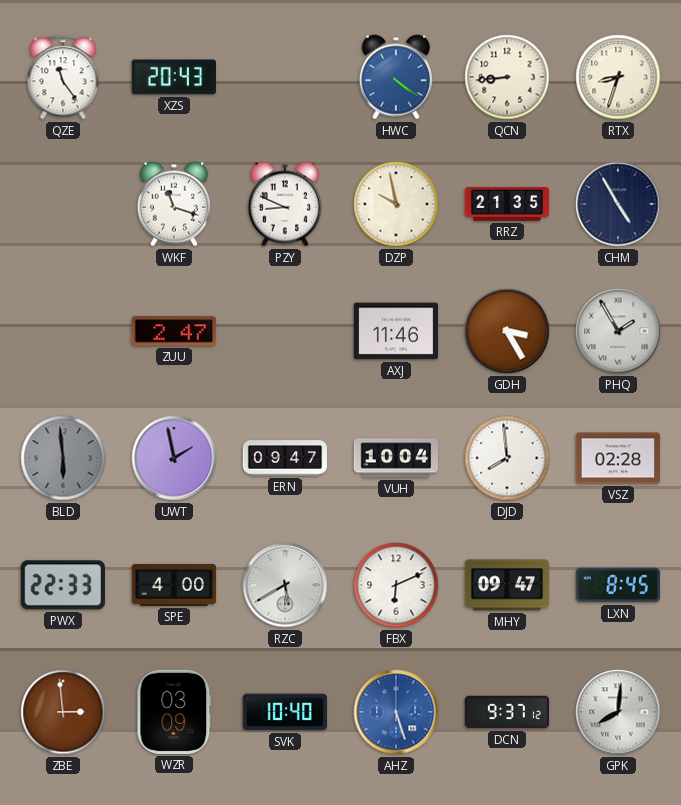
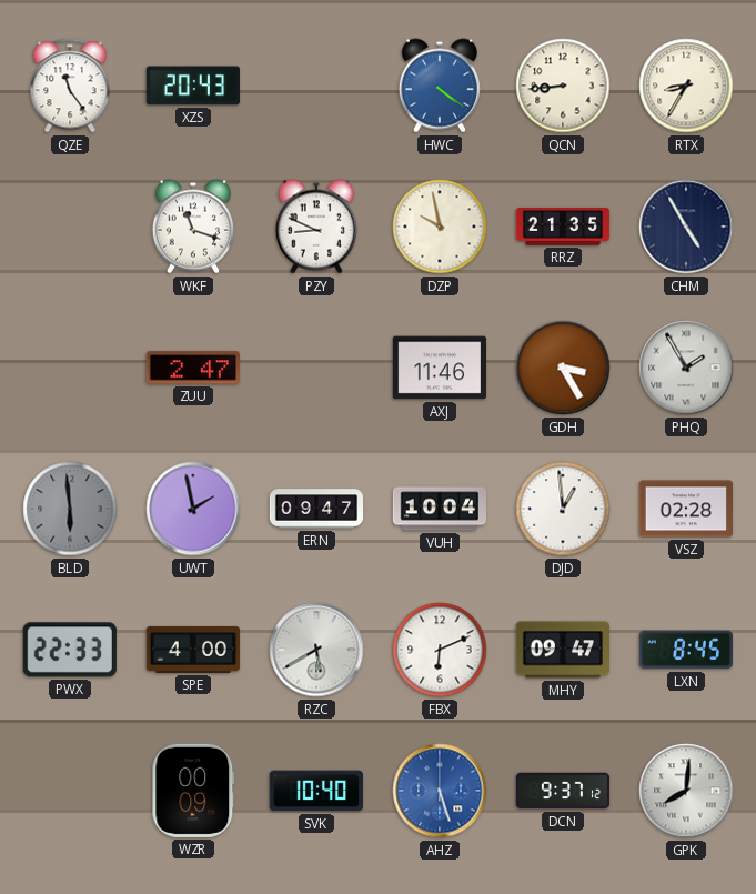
RTX: 8:33 -> 8:35 (686, 86)
DJD: 7:59 -> 12:59 (563, 509)
ZBE: 2:59 -> none (63, 712)
WZR: 03:09 -> 00:09 (193, 791)
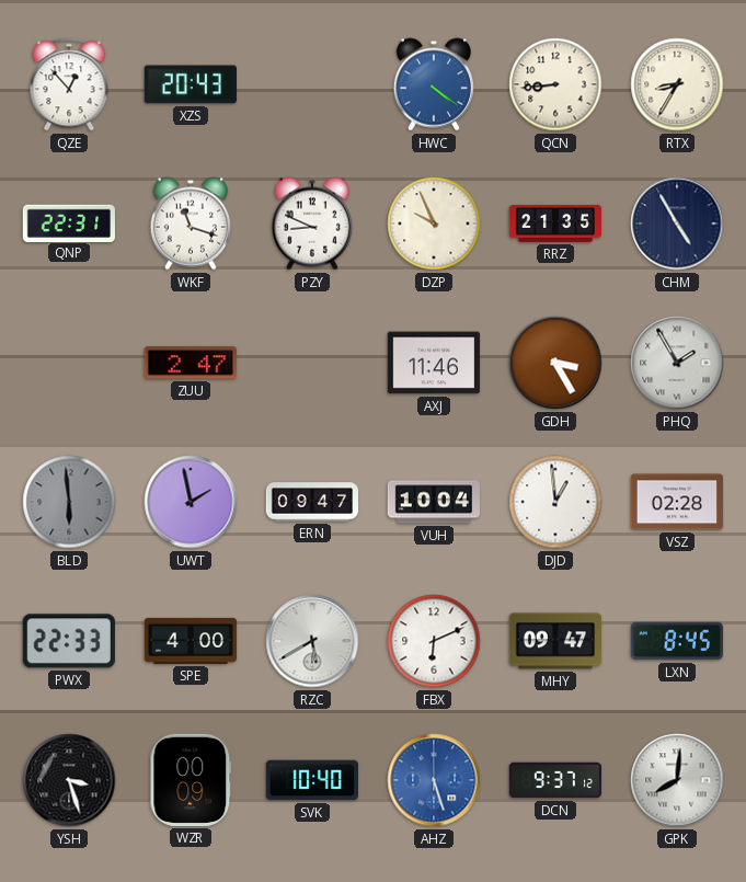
QZE: 11:24 -> 12:53 (69, 84)
QNP: none -> 22:31 (69, 222)
DZP: 9:58 -> 9:56 (434, 224)
YSH: none -> 3:27 (69, 780)
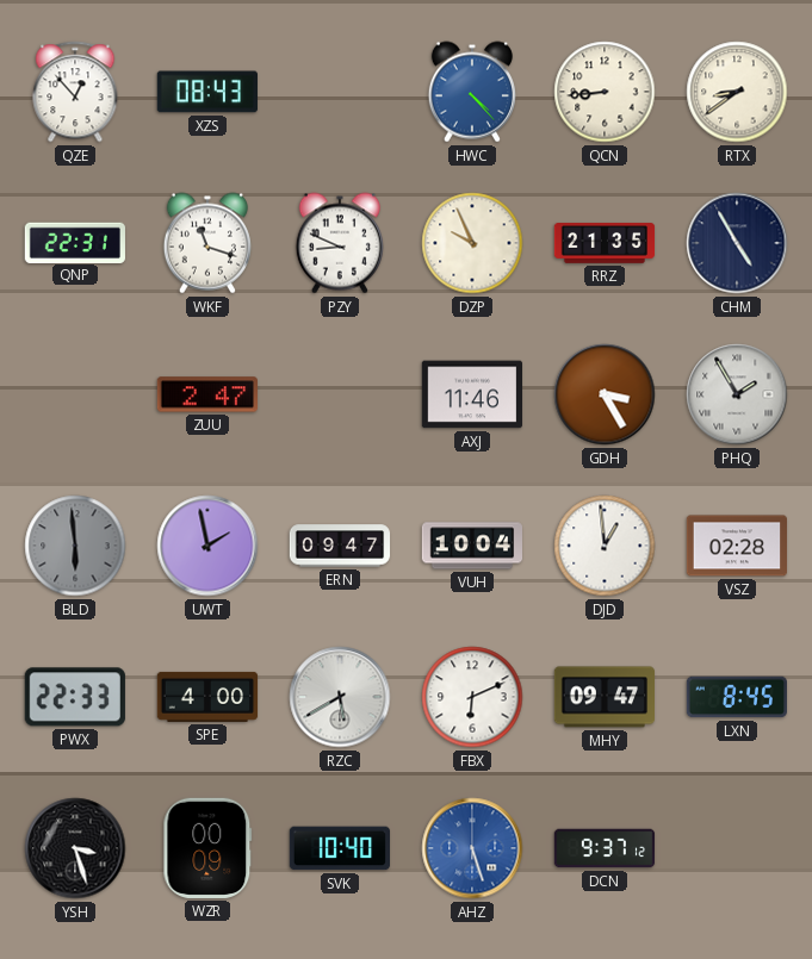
XZS: 20:43 -> 08:43 (207, 92)
HWC: 4:21 -> 4:23 (472, 92)
RTX: 8:35 -> 8:39 (737, 92)
GPK: 8:01 -> none (677, 780)
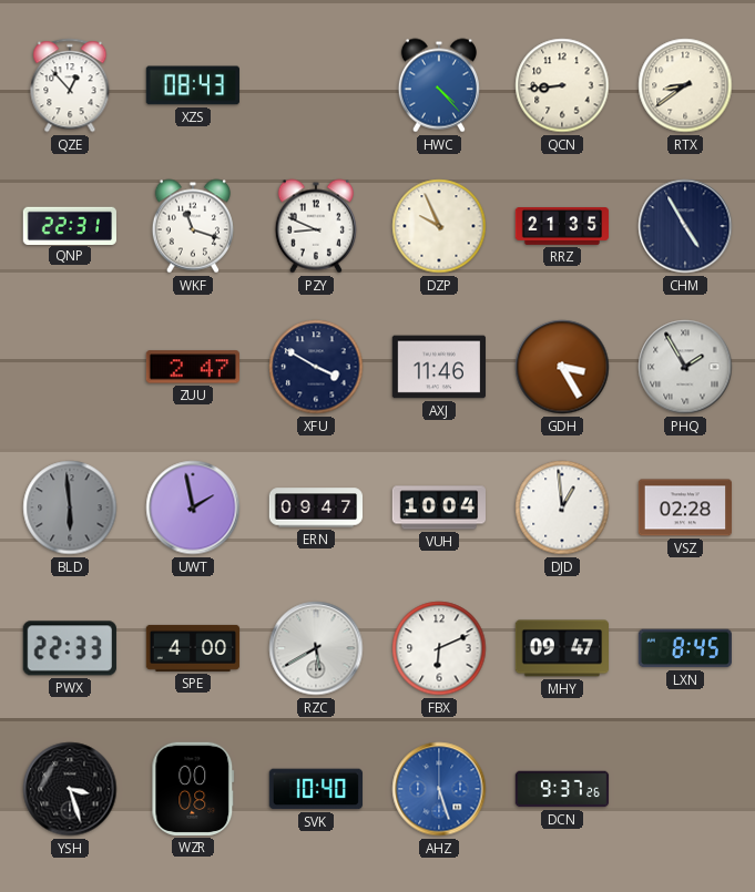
XFU: none -> 3:50 (316, 367)
WZR: 00:09 -> 00:08 (193, 789)
DCN: 9:37:12 -> 9:37:26 (562, 789)
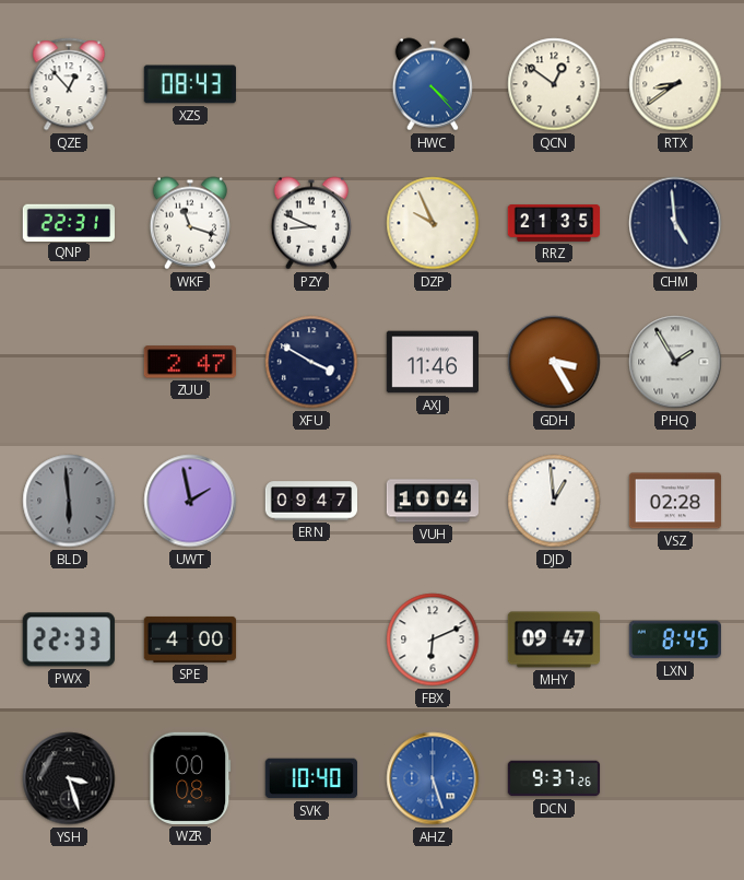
QCN: 8:44 -> 12:51 (554, 84)
CHM: 4:55 -> 4:59 (675, 223)
RZC: 5:40 -> none (316, 648)
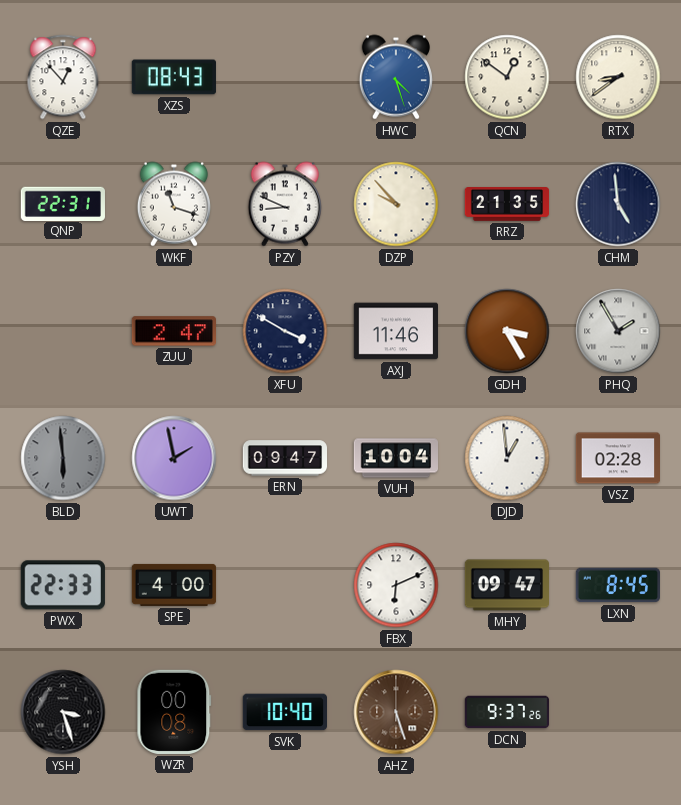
HWC: 4:23 -> 4:27 (396, 77)
DZP: 9:56 -> 9:53 (396, 204)
AHZ dial: blue -> brown (396, 712)
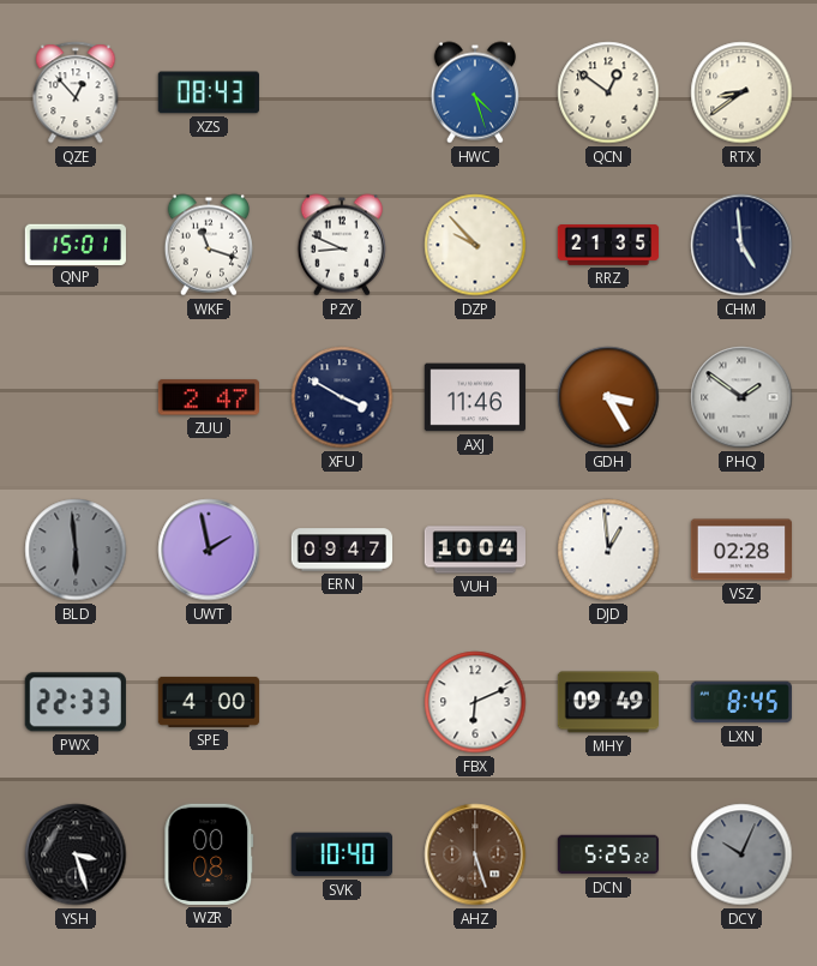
QNP: 22:31 -> 15:01 (76, 244)
PHQ: 1:55 -> 1:51 (741, 397)
MHY: 09:47 -> 09:49 (607, 702)
DCN: 9:37 -> 5:25 (608, 854)
DCY: none -> 10:04 (741, 854)
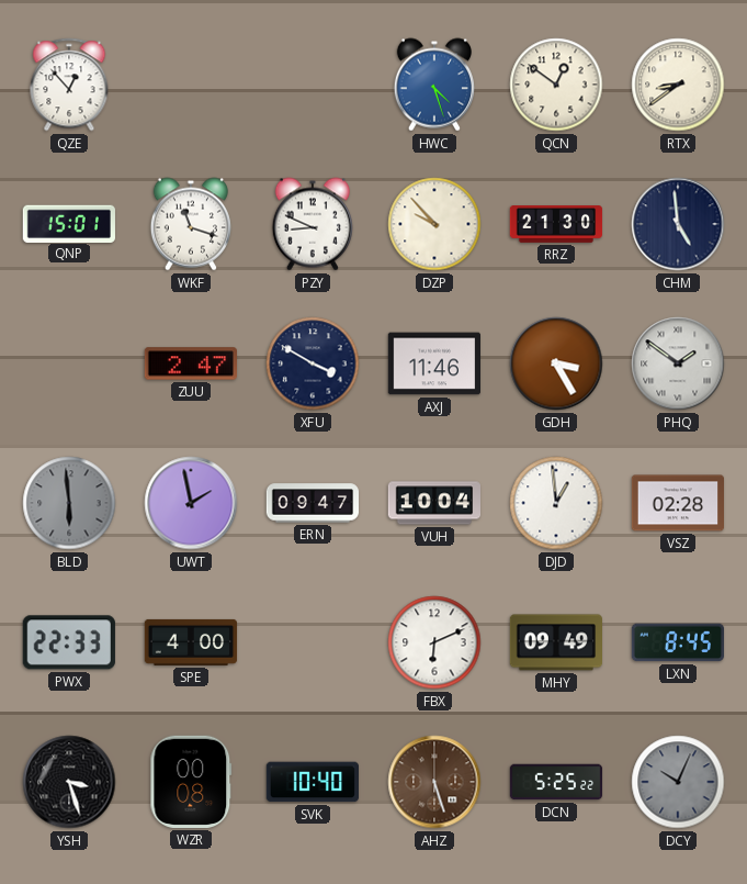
XZS: 08:43 -> none (209, 92)
RRZ: 21:35 -> 21:30 (556, 225)
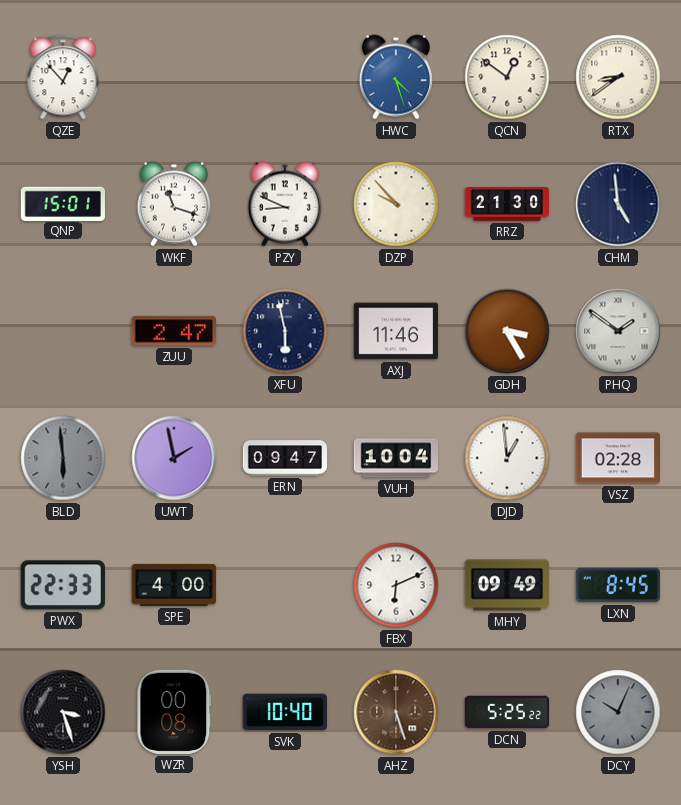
XFU: 3:50 -> 5:58 (285, 331)
